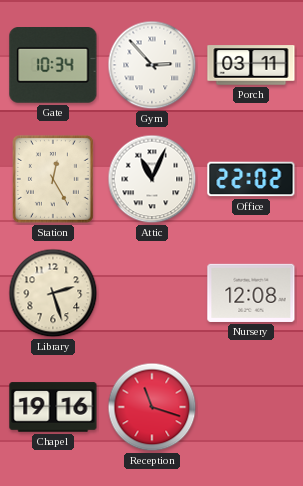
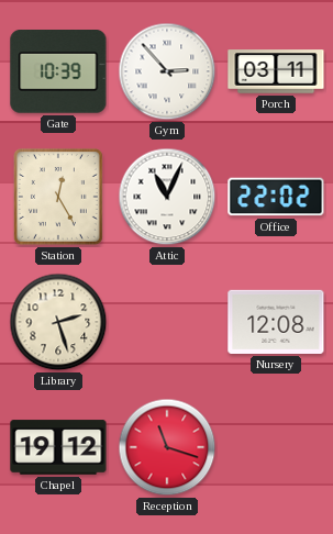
Gate: 10:34 -> 10:39 (58, 73)
Chapel: 19:16 -> 19:12 (58, 447)
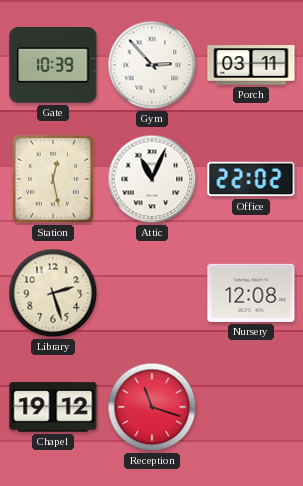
Station: 12:25 -> 12:28 (53, 179)
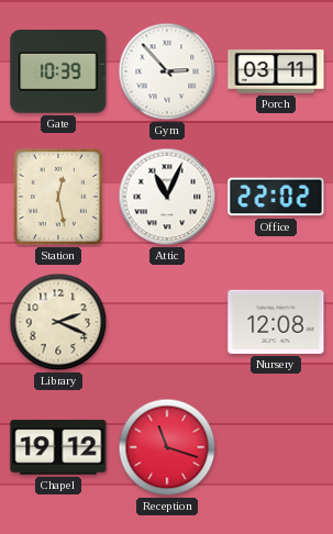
Library: 2:27 -> 2:19 (58, 322)
